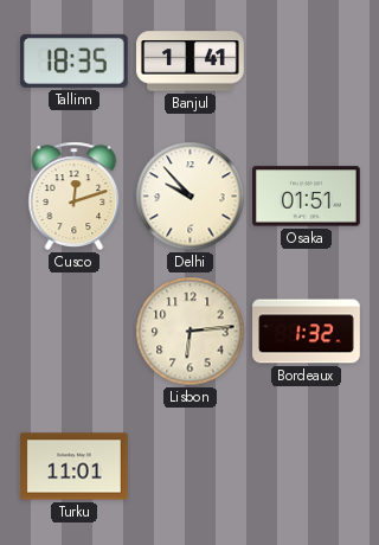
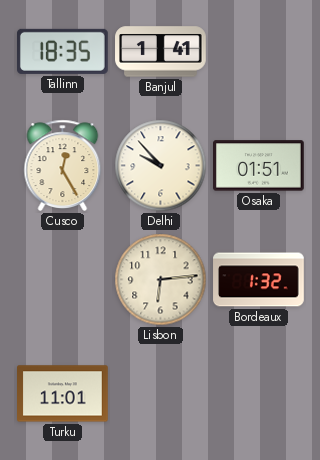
Cusco: 12:12 -> 12:25 (63, 165)
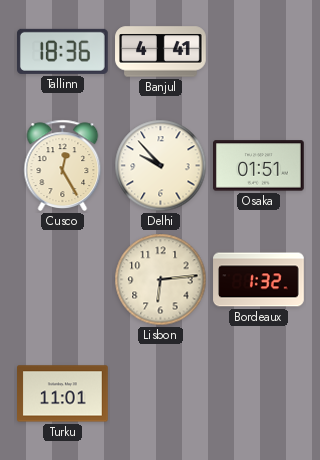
Tallinn: 18:35 -> 18:36 (63, 51)
Banjul: 1:41 -> 4:41 (161, 52)
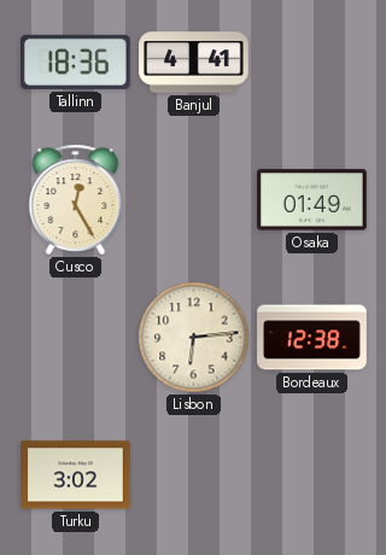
Delhi: 9:53 -> none (161, 166)
Osaka: 01:51 -> 01:49 (312, 200)
Bordeaux: 1:32 -> 12:38 (312, 338)
Turku: 11:01 -> 3:02 (76, 475)
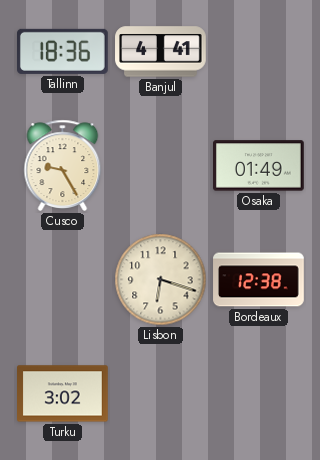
Cusco: 12:25 -> 9:25 (63, 165)
Lisbon: 6:14 -> 6:18 (161, 280)
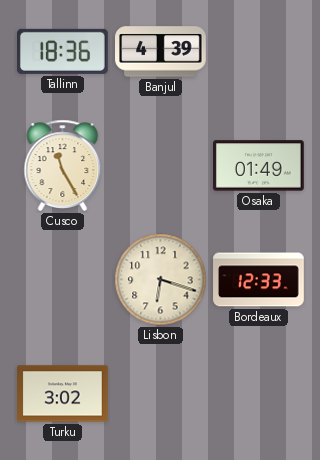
Banjul: 4:41 -> 4:39 (161, 52)
Cusco: 9:25 -> 11:25 (63, 165)
Bordeaux: 12:38 -> 12:33 (259, 280)
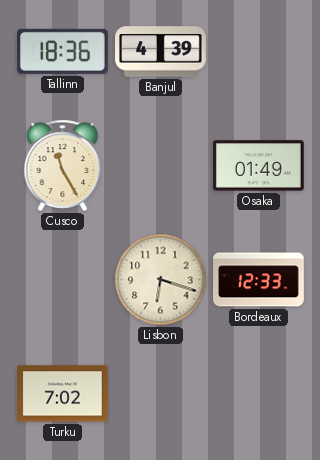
Turku: 3:02 -> 7:02 (63, 394)
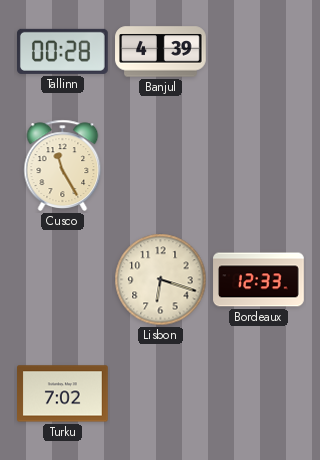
Tallinn: 18:36 -> 00:28 (63, 51)
Osaka: 01:49 -> none (259, 166)
